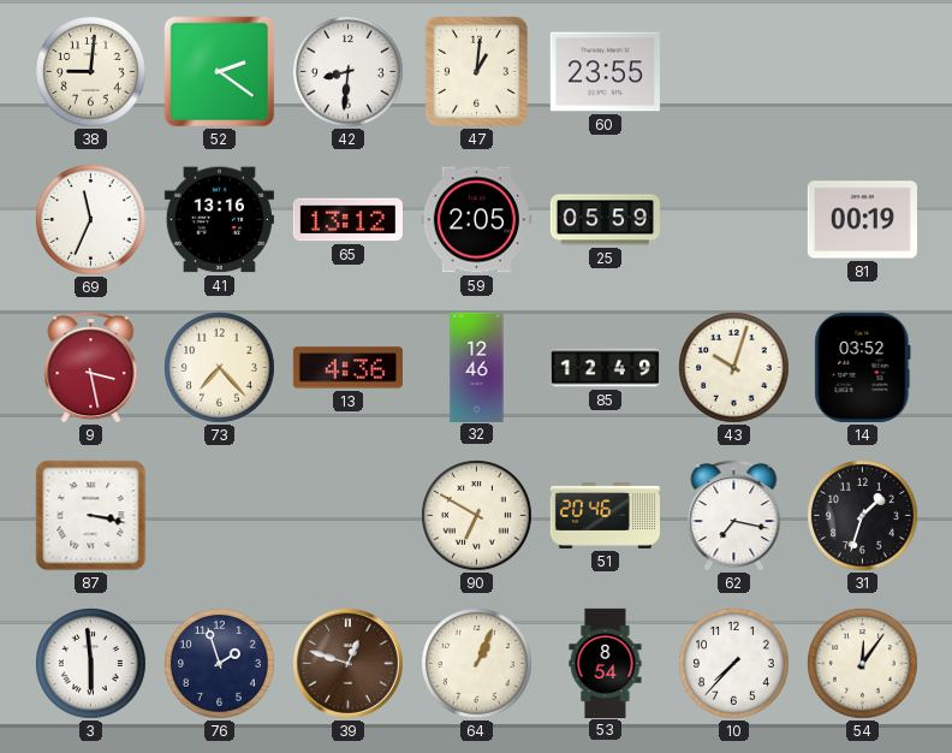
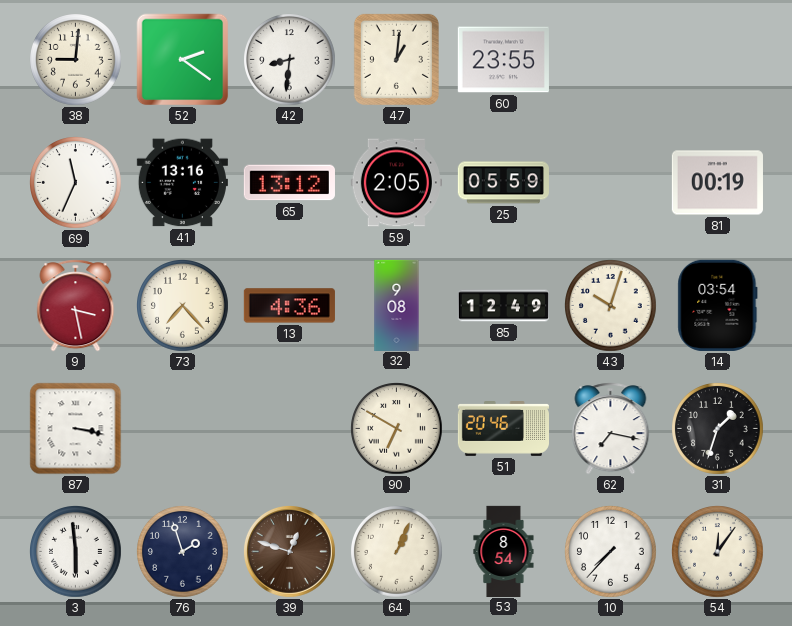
32: 12:46 -> 9:08 (397, 305)
14: 03:52 -> 03:54 (718, 305)
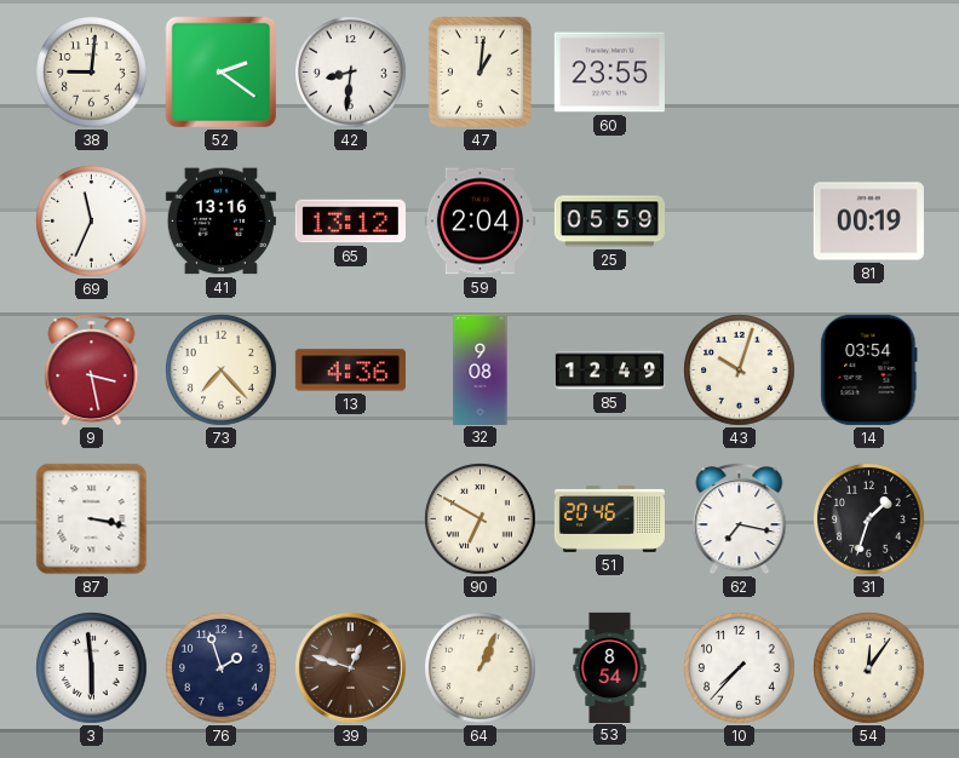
59: 2:05 -> 2:04 (479, 222)
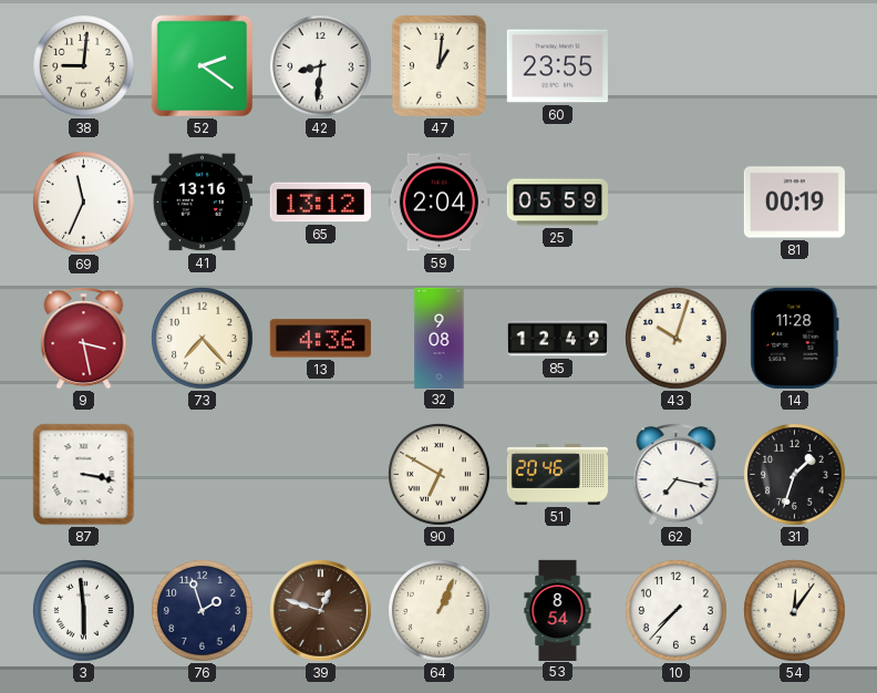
14: 03:54 -> 11:28 (795, 338)
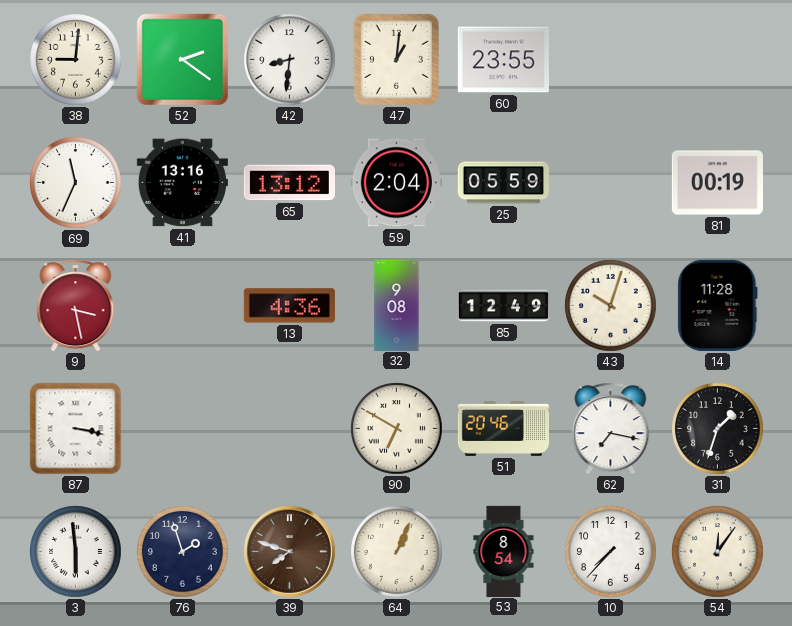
73: 7:23 -> none (203, 339)
39: 12:48 -> 7:48 (289, 551)
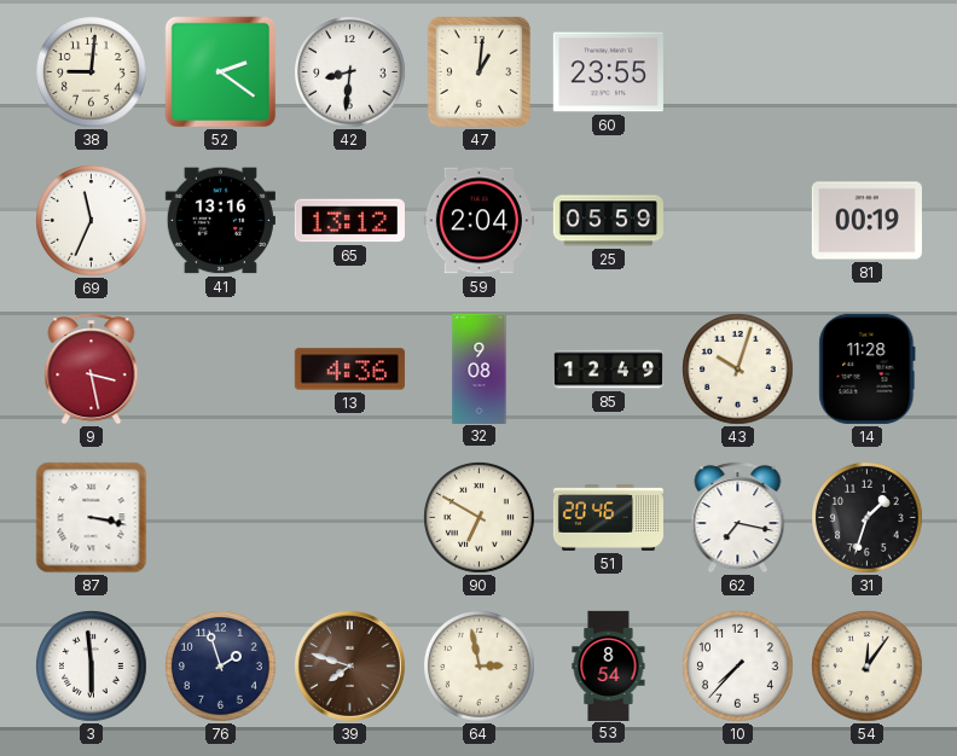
64: 1:04 -> 2:58 (480, 667)
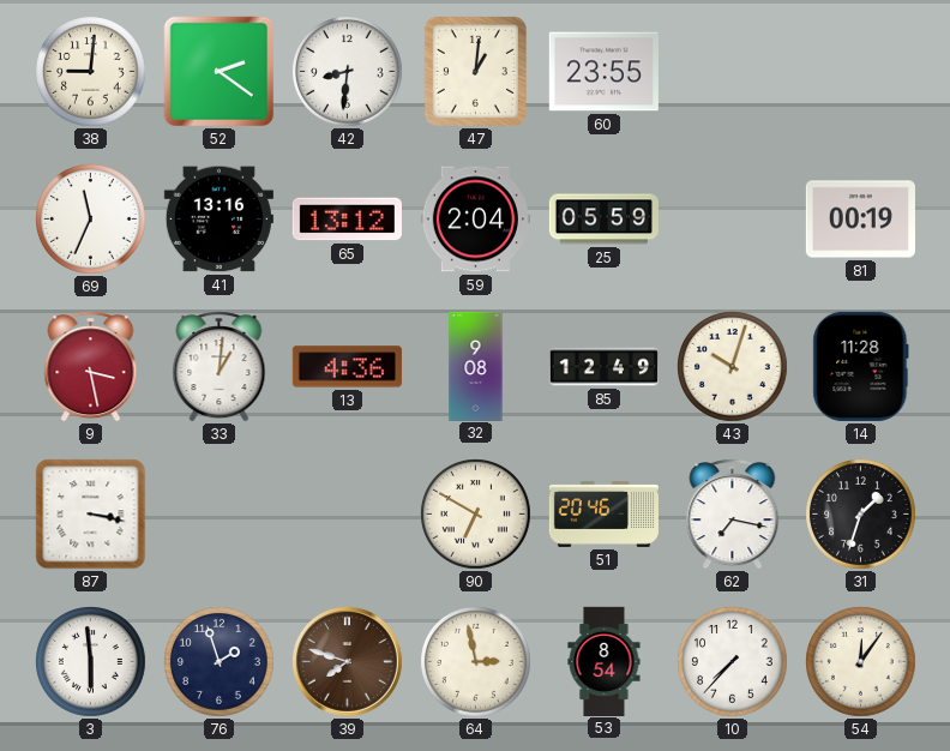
33: none -> 1:01 (220, 367)
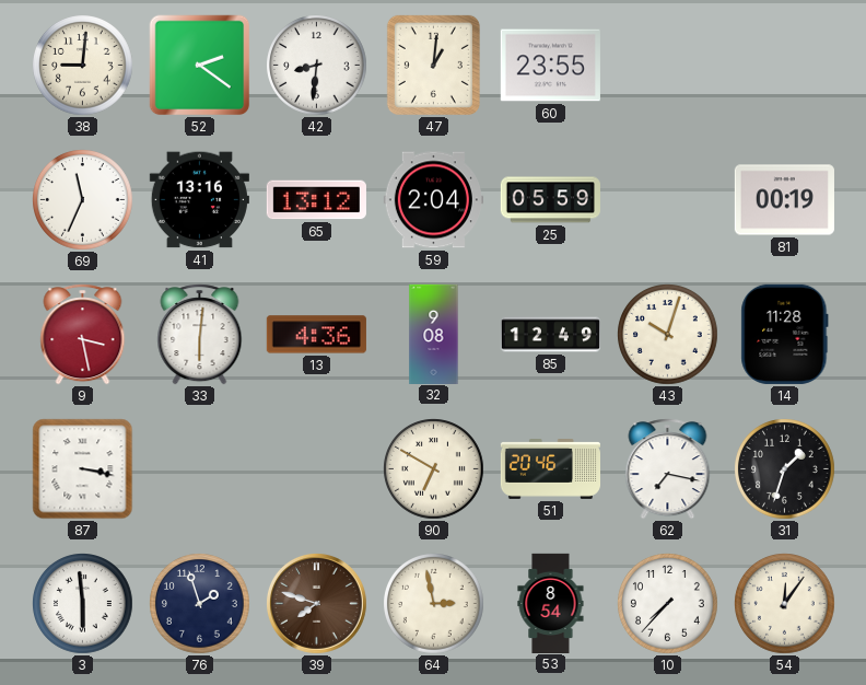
33: 1:01 -> 6:01 (200, 335)
